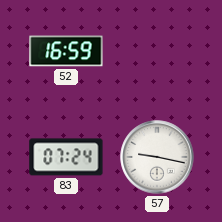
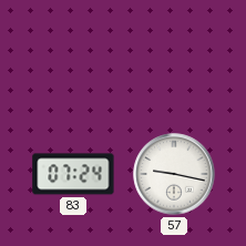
52: 16:59 -> none (66, 51)
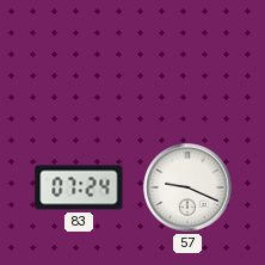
57: 9:17 -> 9:19 (187, 187)
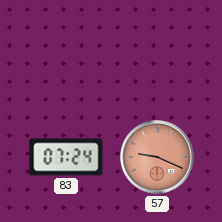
57 dial: white -> salmon (157, 157)
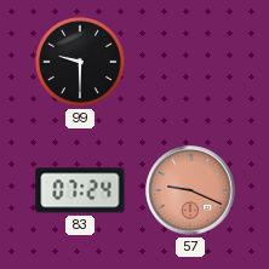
99: none -> 9:30 (80, 62)
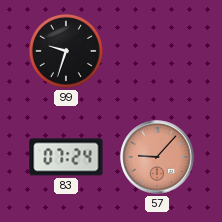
99: 9:30 -> 9:33 (66, 51)
57: 9:19 -> 9:07 (157, 157)
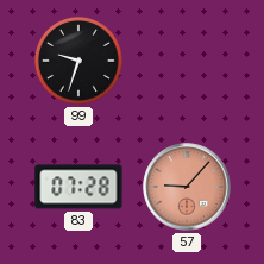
83: 07:24 -> 07:28 (78, 187)
